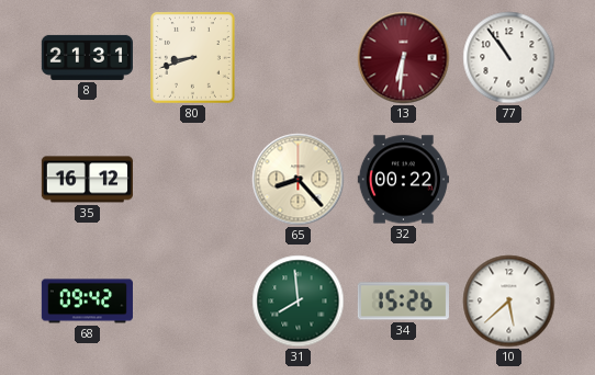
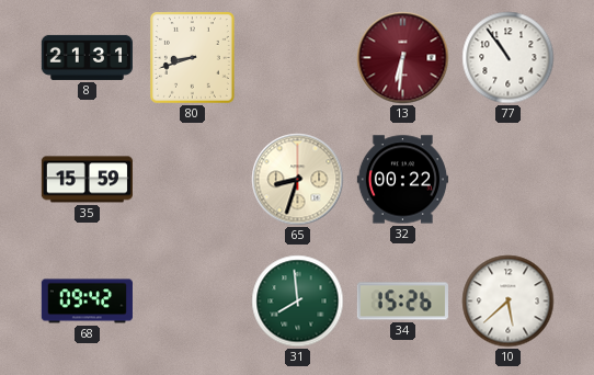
35: 16:12 -> 15:59 (87, 180)
65: 8:23 -> 8:33 (298, 180)
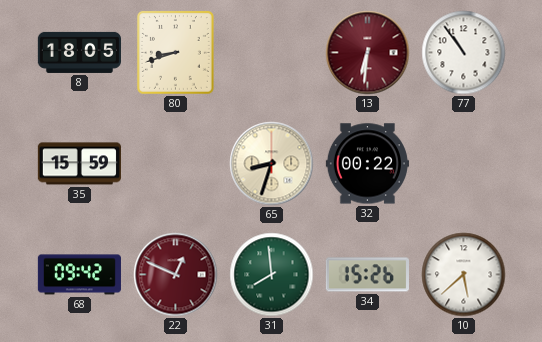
8: 21:31 -> 18:05 (79, 52)
22: none -> 12:49 (176, 275)
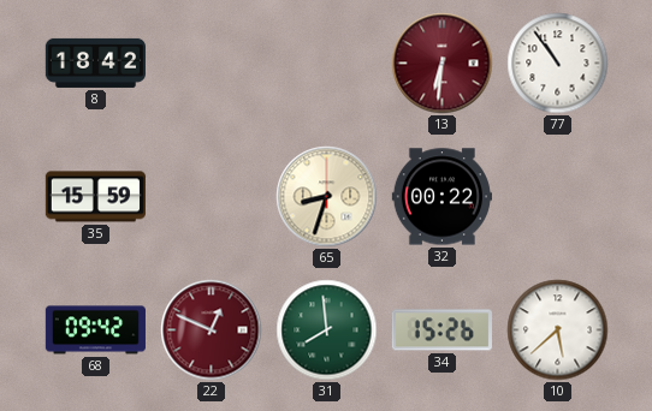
8: 18:05 -> 18:42 (95, 62)
80: 8:42 -> none (175, 52)
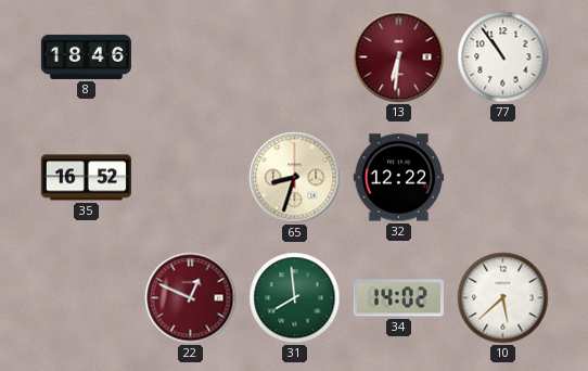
8: 18:42 -> 18:46 (86, 56)
35: 15:59 -> 16:52 (86, 178)
32: 00:22 -> 12:22 (398, 178)
68: 09:42 -> none (95, 330)
34: 15:26 -> 14:02 (398, 298)
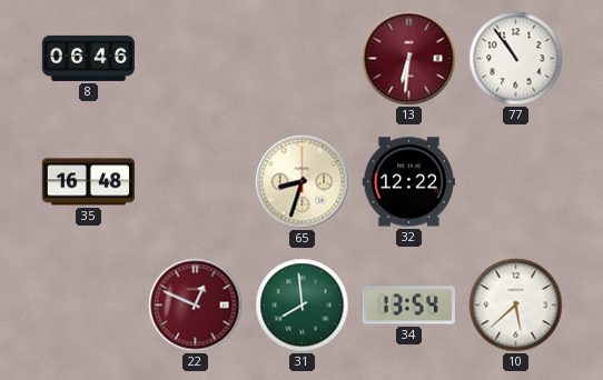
8: 18:46 -> 06:46 (88, 58)
35: 16:52 -> 16:48 (88, 182)
34: 14:02 -> 13:54 (408, 306)
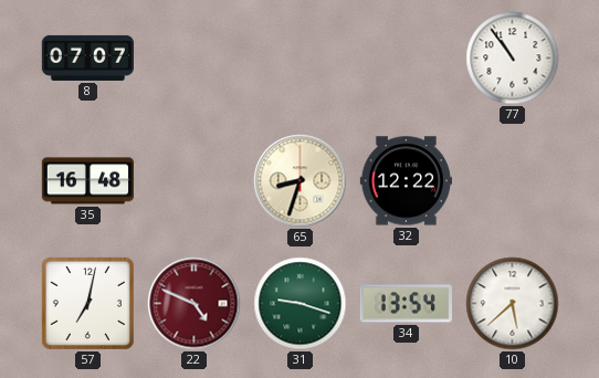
8: 06:46 -> 07:07 (87, 57)
13: 6:31 -> none (409, 59)
57: none -> 7:02 (87, 303)
22: 12:49 -> 4:49 (195, 304)
31: 7:59 -> 9:18 (301, 304)
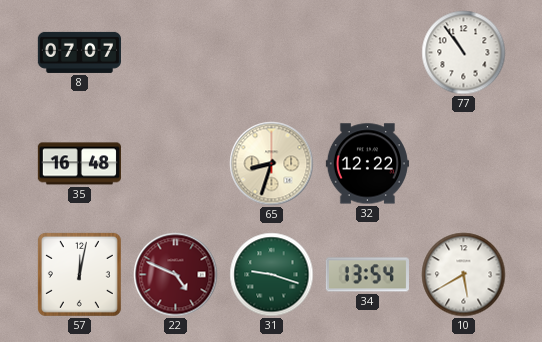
57: 7:02 -> 12:02 (79, 274)
10: 5:38 -> 5:40 (464, 275)
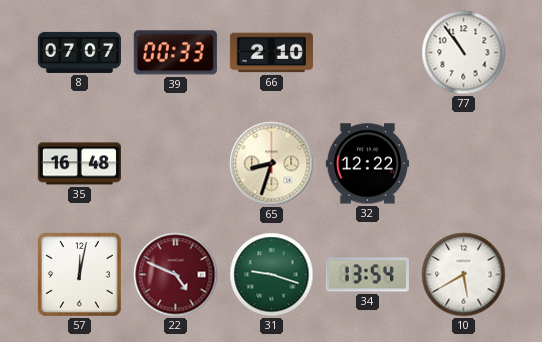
39: none -> 00:33 (175, 53)
66: none -> 2:10 (271, 53)
